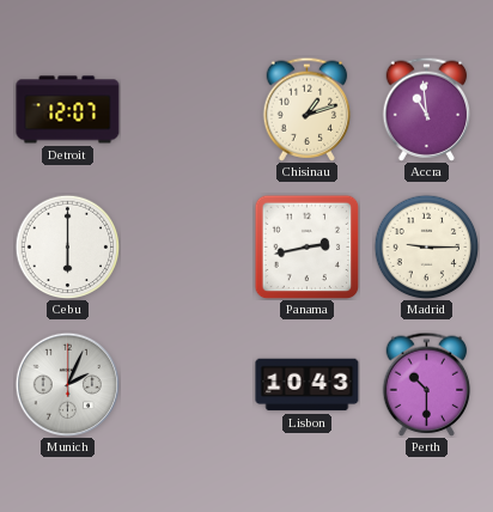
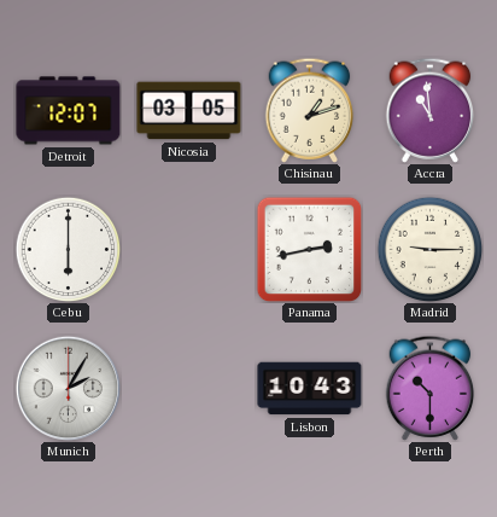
Nicosia: none -> 03:05 (189, 111)
Munich: 2:04 -> 2:05 (68, 388)
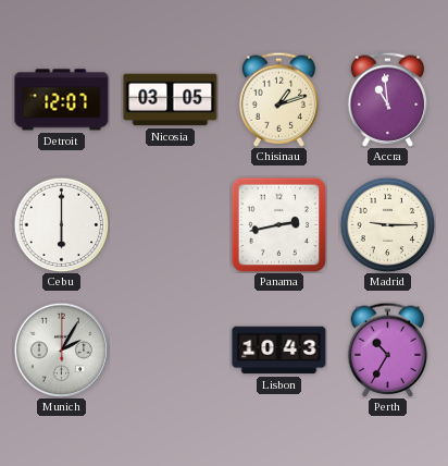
Perth: 10:30 -> 10:35 (388, 349)
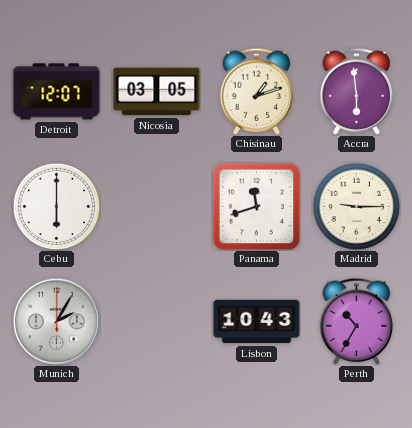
Accra: 10:59 -> 5:59 (357, 91)
Panama: 2:43 -> 11:42 (256, 206)
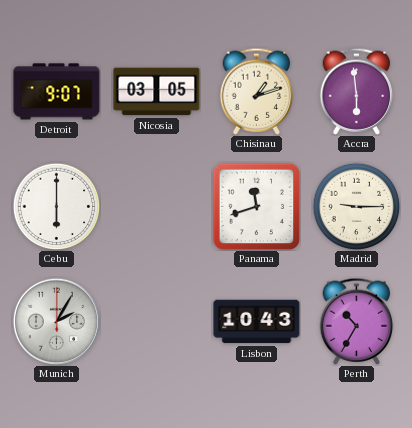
Detroit: 12:07 -> 9:07 (57, 92)
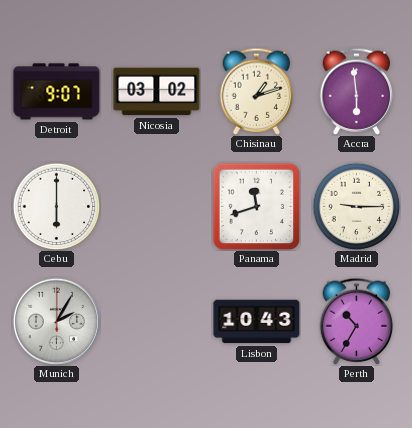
Nicosia: 03:05 -> 03:02 (157, 92)
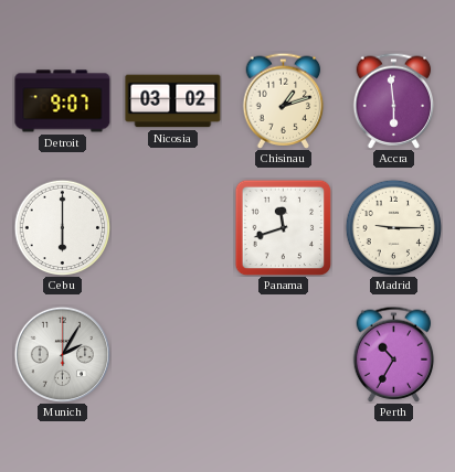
Lisbon: 10:43 -> none (257, 322)
